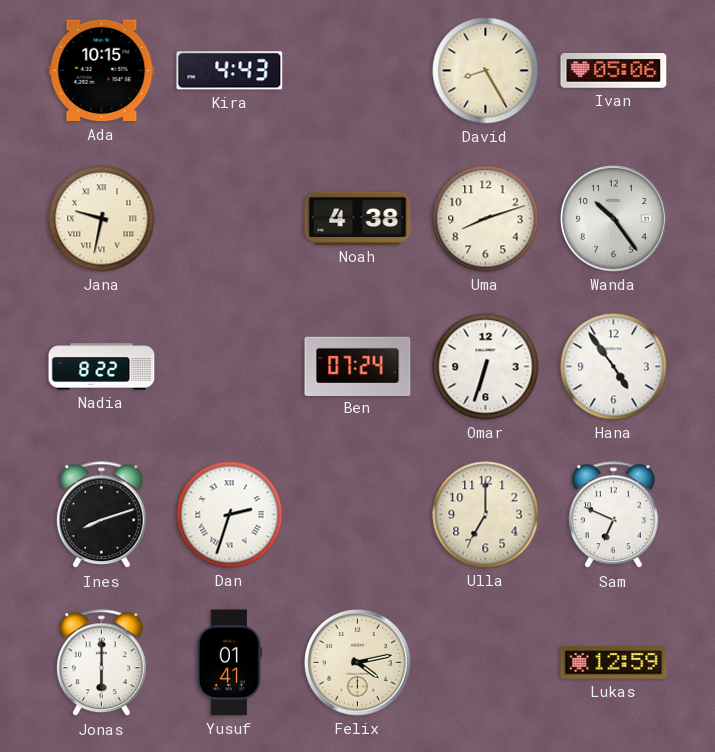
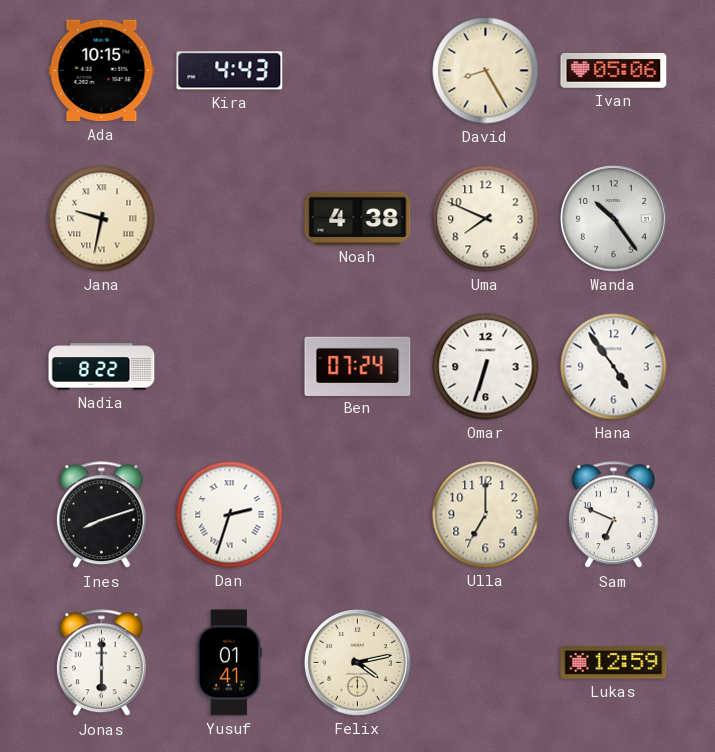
Uma: 8:12 -> 7:49 (486, 219)
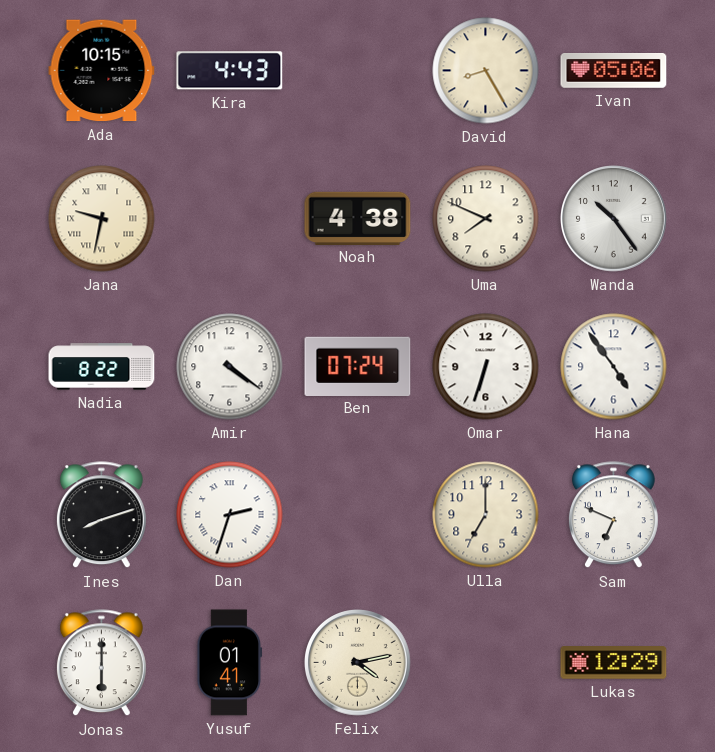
Amir: none -> 4:21 (230, 367)
Lukas: 12:59 -> 12:29 (614, 663)
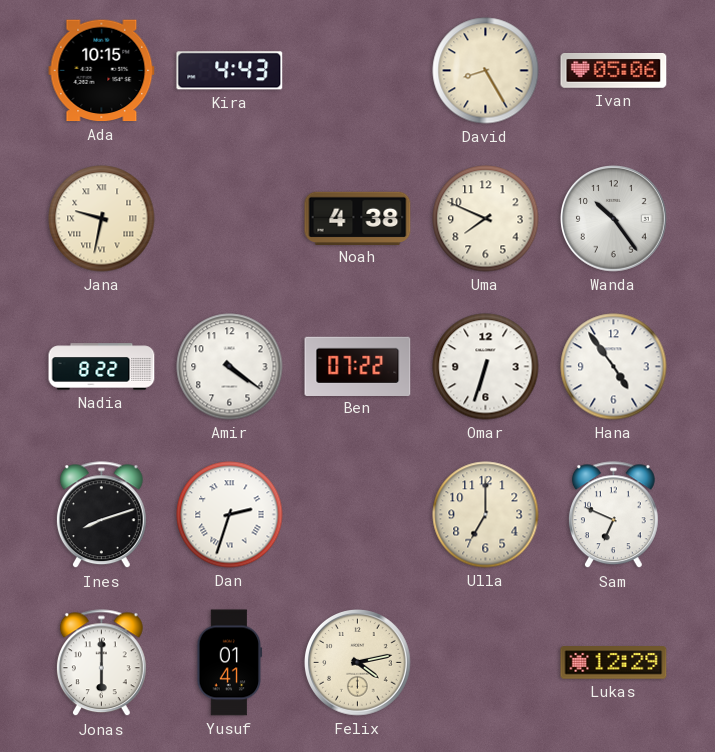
Ben: 07:24 -> 07:22 (358, 366)
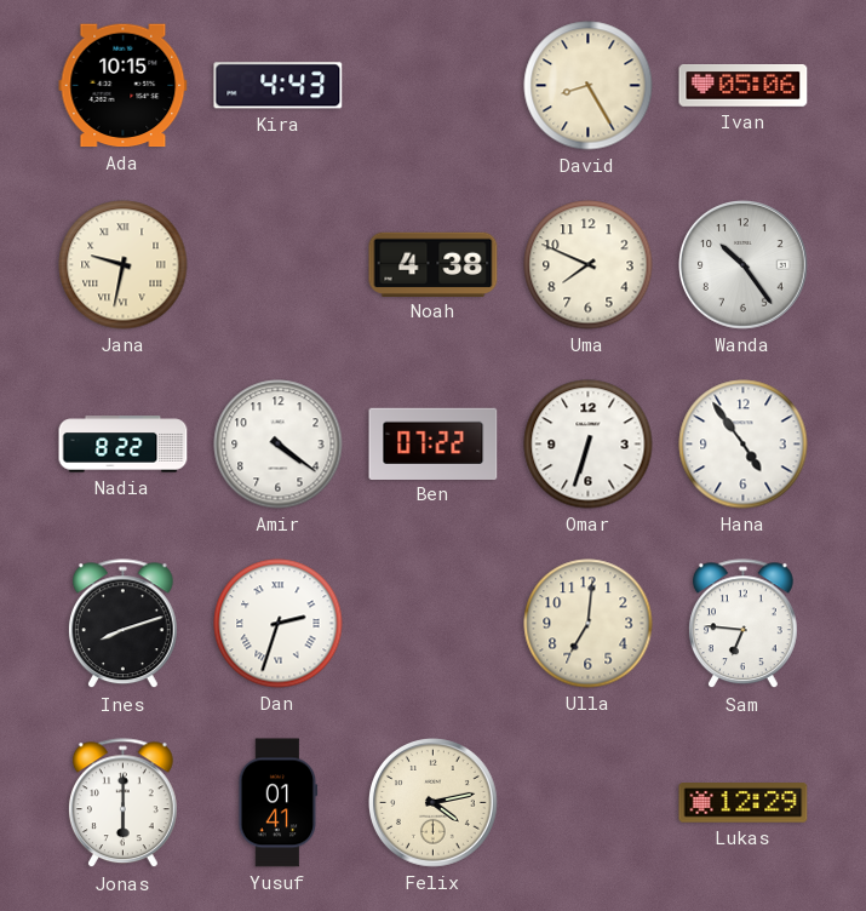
Ulla: 7:00 -> 7:01 (589, 624)
Sam: 6:49 -> 6:46 (742, 624)
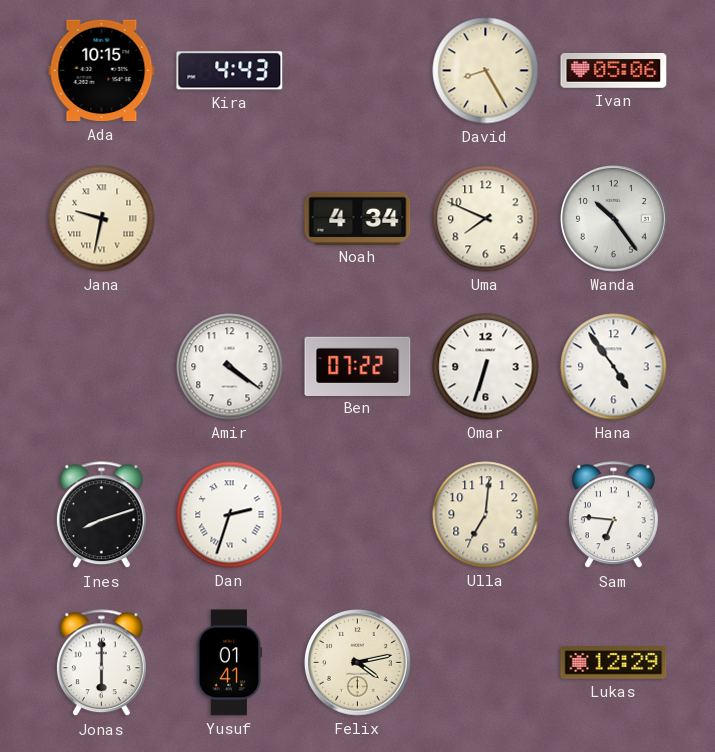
Noah: 4:38 -> 4:34 (358, 218)
Nadia: 8:22 -> none (124, 445)
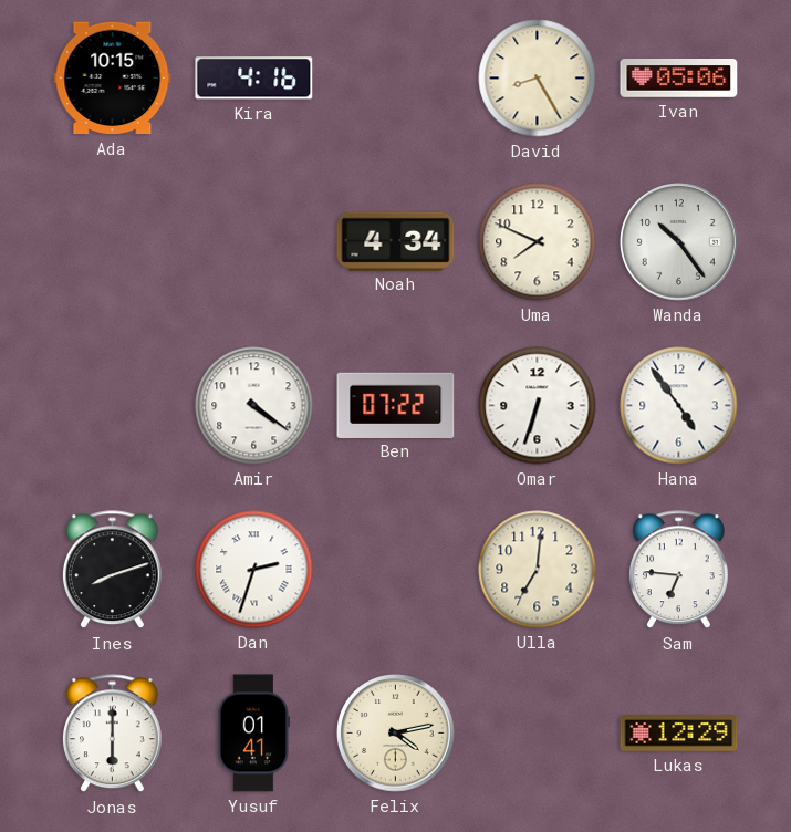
Kira: 4:43 -> 4:16 (254, 79)
Jana: 9:32 -> none (102, 219)
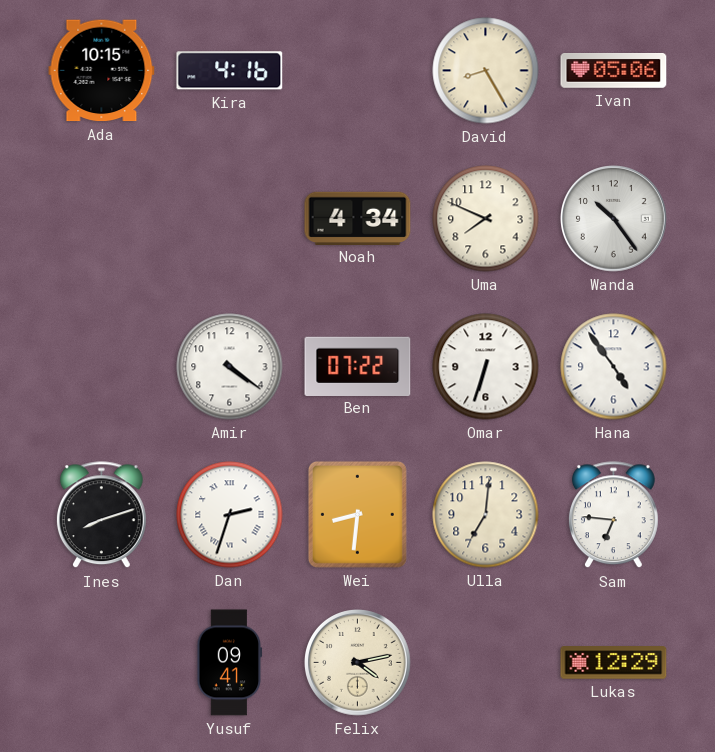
Wei: none -> 8:31 (357, 514)
Jonas: 6:00 -> none (112, 734)
Yusuf: 01:41 -> 09:41 (230, 663)
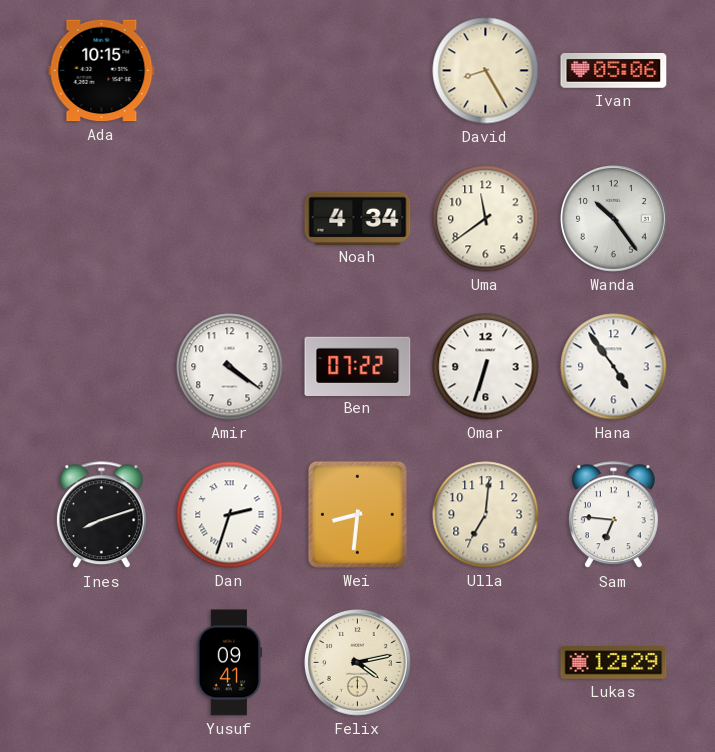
Kira: 4:16 -> none (230, 71)
Uma: 7:49 -> 11:39 (486, 219)
